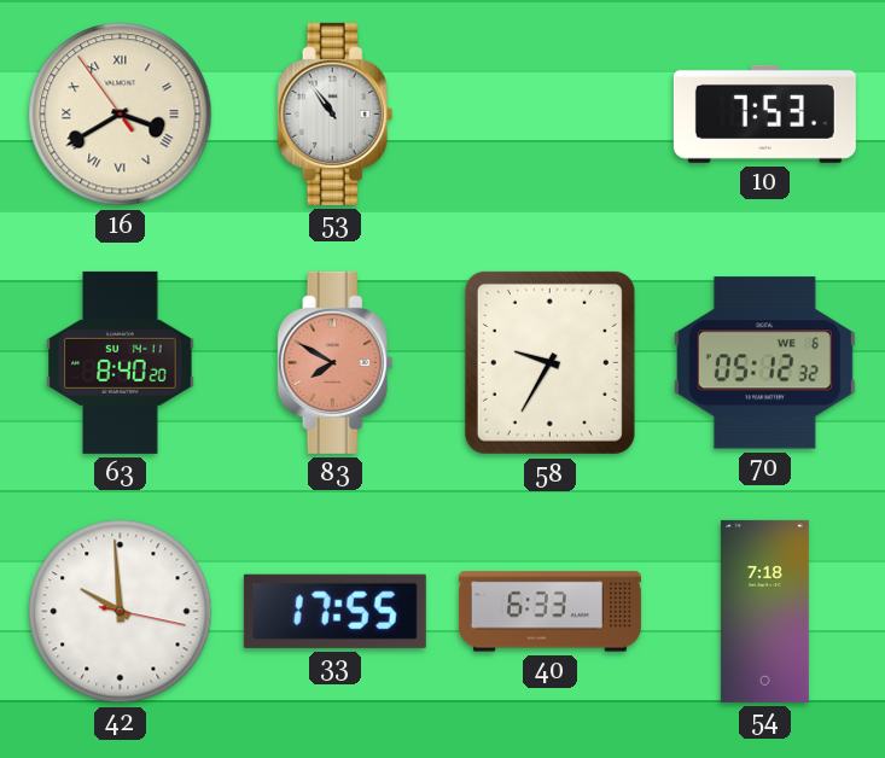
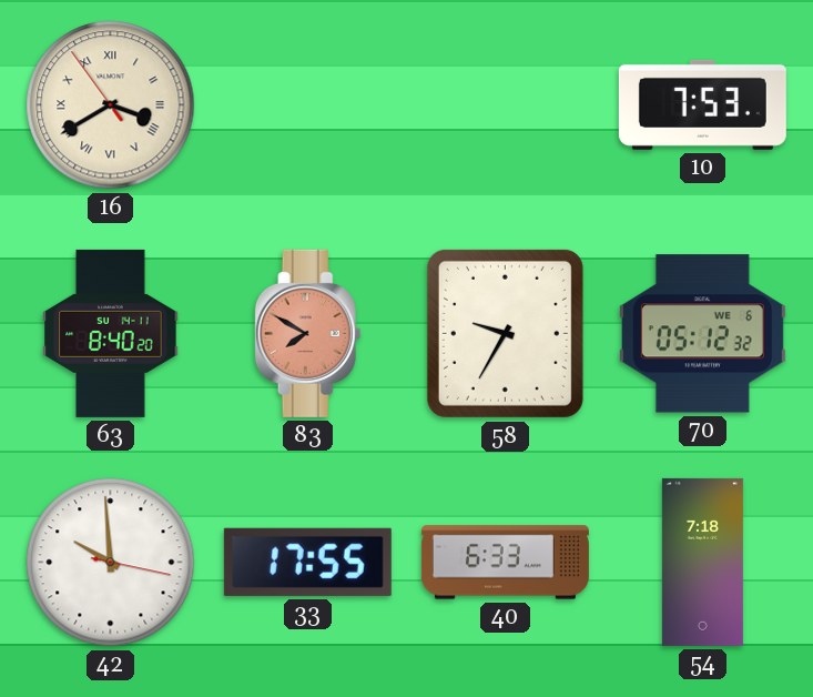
53: 10:54 -> none (336, 113)
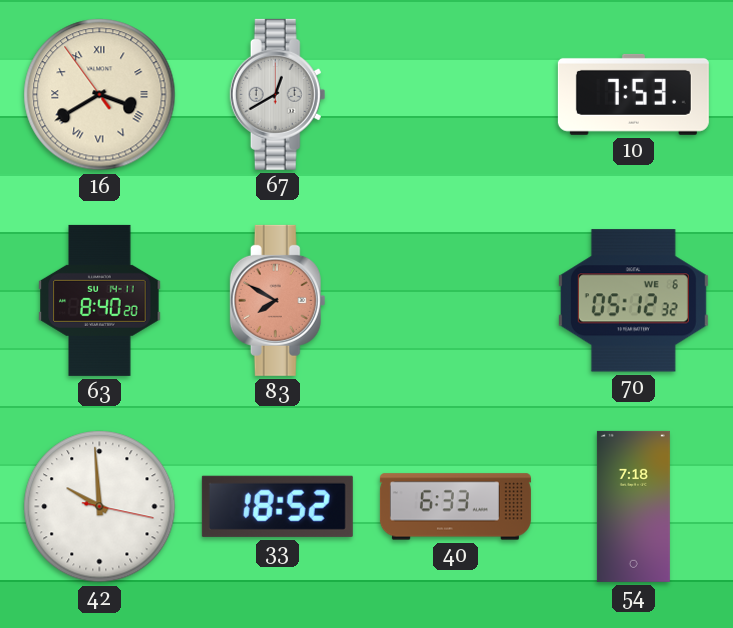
67: none -> 12:40 (278, 94)
58: 9:35 -> none (505, 333)
33: 17:55 -> 18:52 (277, 506)
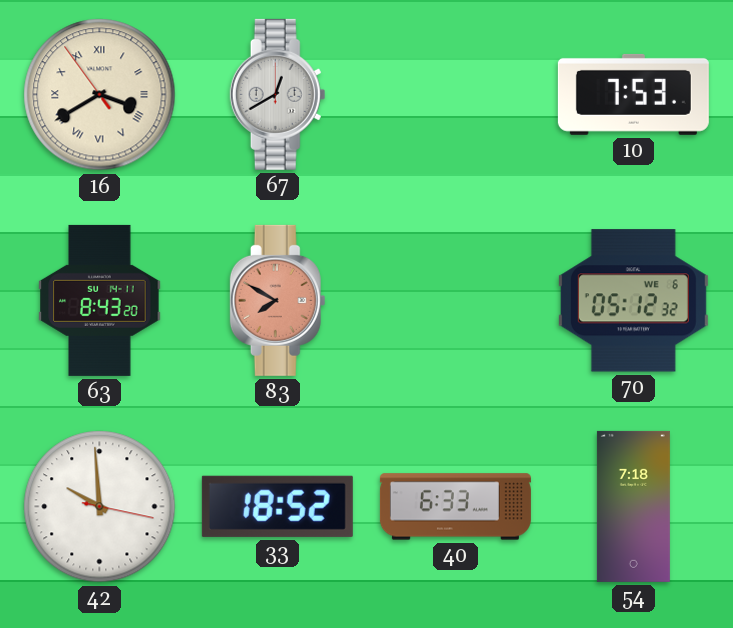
63: 8:40 -> 8:43 (100, 300)
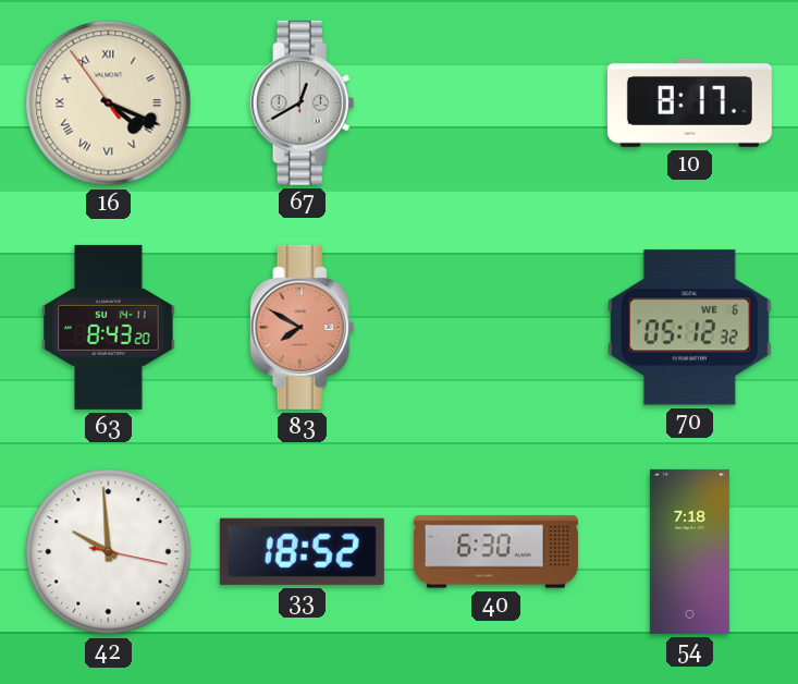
16: 3:39 -> 4:18 (109, 103)
10: 7:53 -> 8:17 (689, 102)
40: 6:33 -> 6:30 (495, 552)
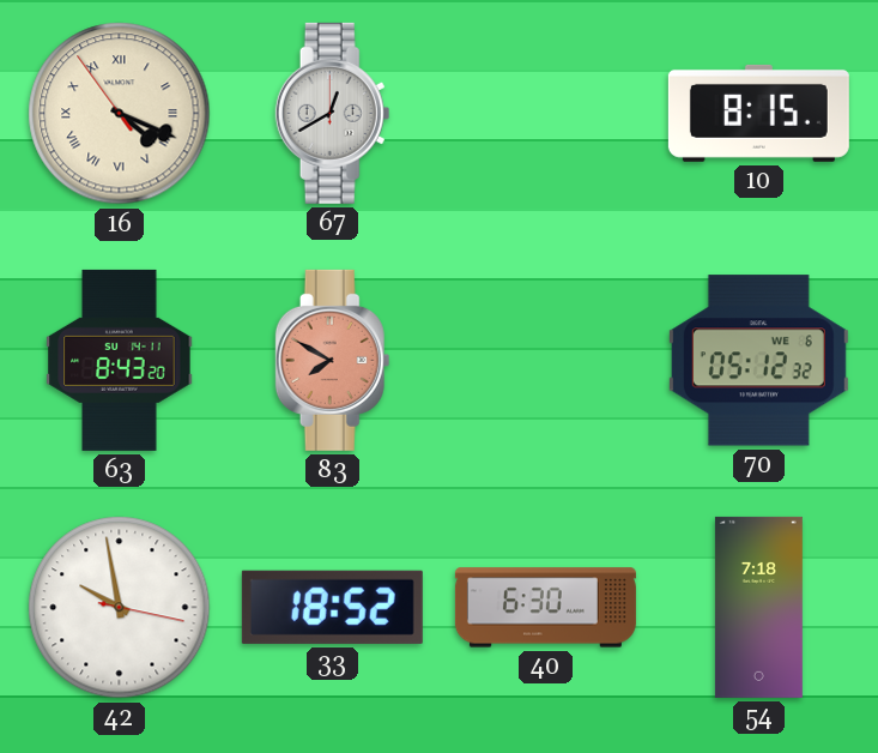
10: 8:17 -> 8:15 (758, 113)
42: 9:59 -> 9:58 (120, 608)
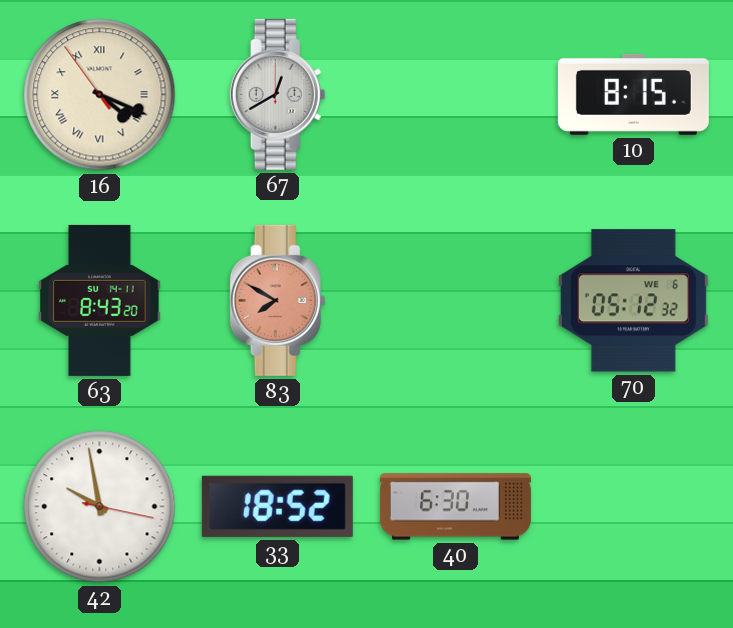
54: 7:18 -> none (758, 607)
